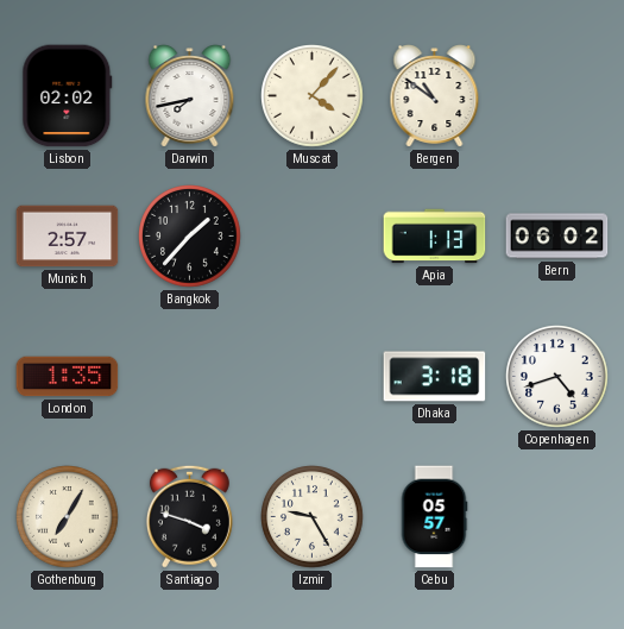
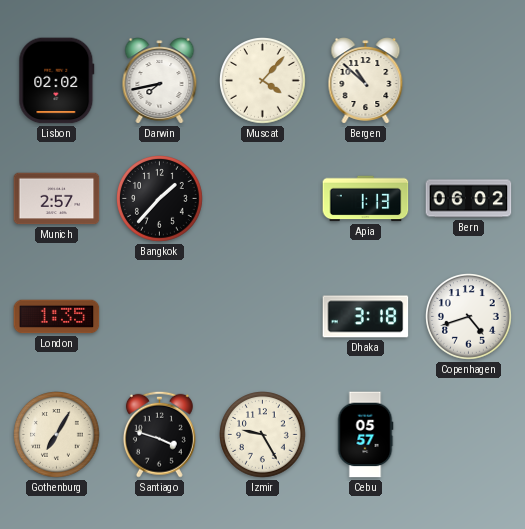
Bergen: 10:51 -> 10:52 (366, 81)
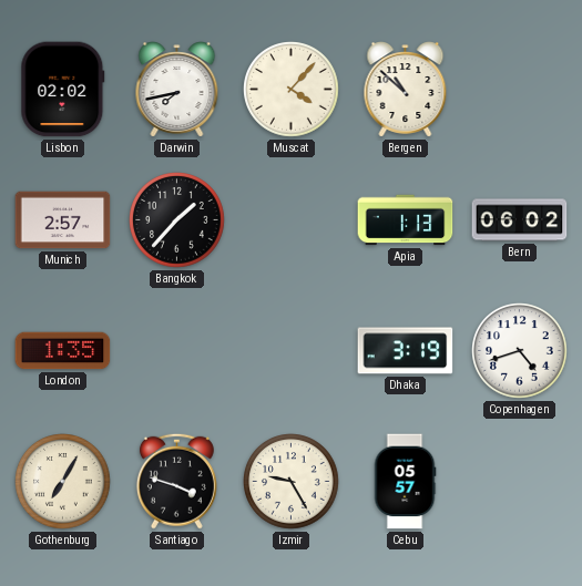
Dhaka: 3:18 -> 3:19 (406, 351)
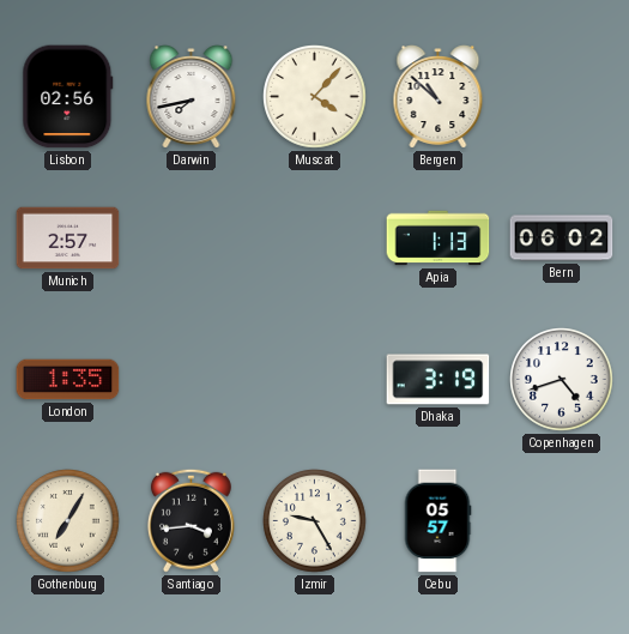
Lisbon: 02:02 -> 02:56 (68, 97)
Bangkok: 1:37 -> none (177, 220)
Santiago: 3:48 -> 3:44 (190, 520)
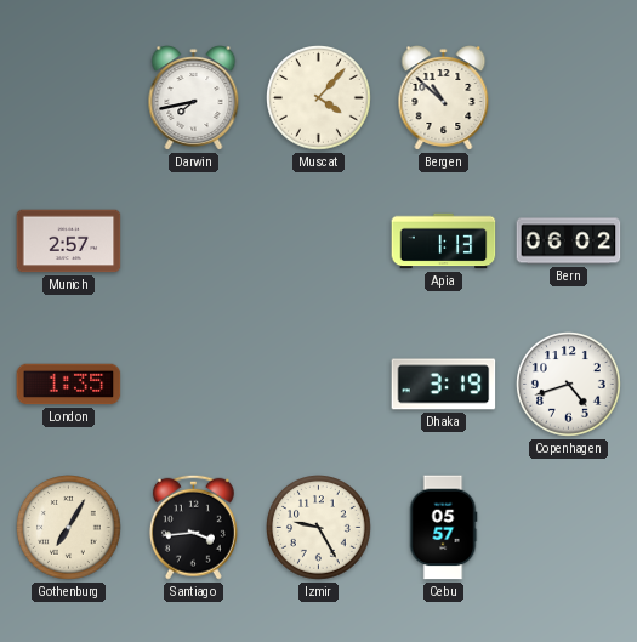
Lisbon: 02:56 -> none (68, 97)
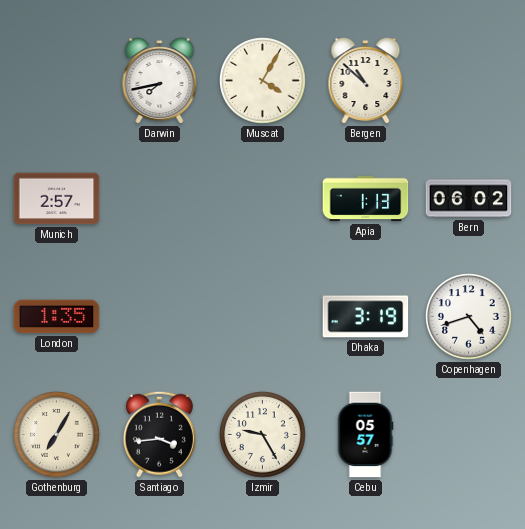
Muscat: 4:07 -> 4:05 (263, 81)
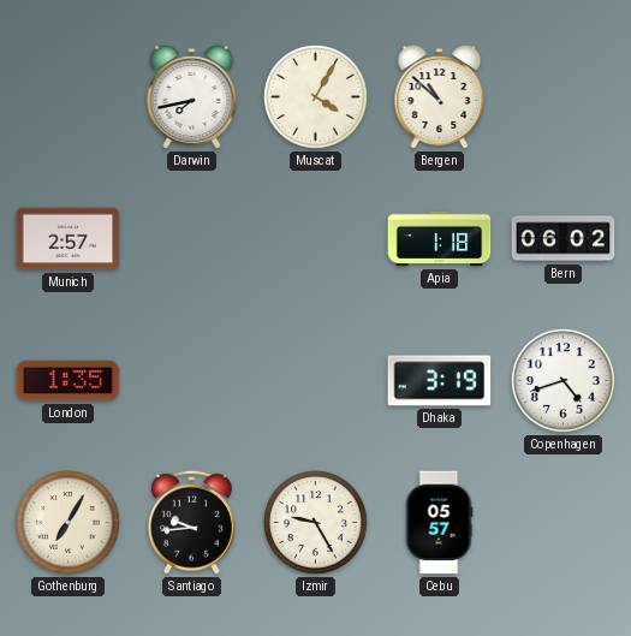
Apia: 1:13 -> 1:18 (440, 239)
Santiago: 3:44 -> 9:44 (191, 522)
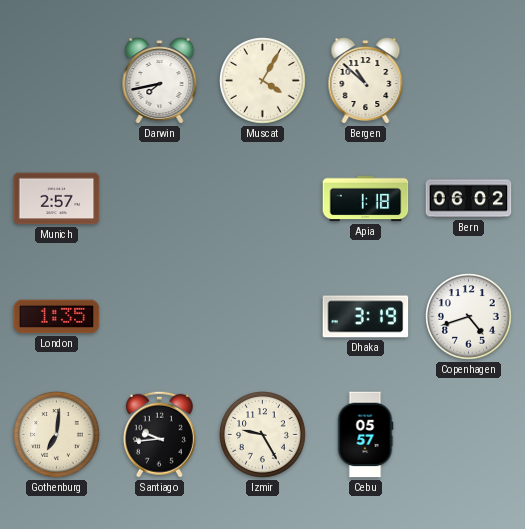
Gothenburg: 7:05 -> 7:01 (57, 435)
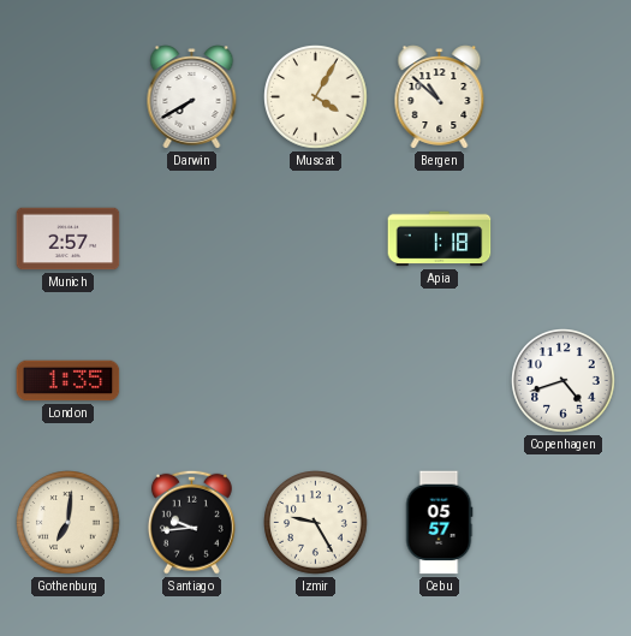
Darwin: 7:43 -> 7:40 (192, 97)
Bern: 06:02 -> none (469, 199)
Dhaka: 3:19 -> none (366, 317)
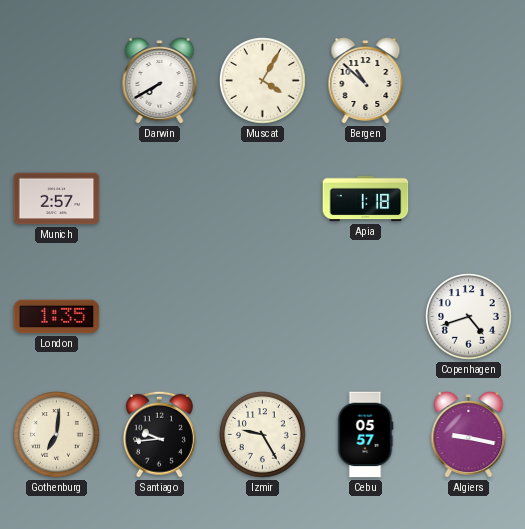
Algiers: none -> 9:17 (469, 435)
